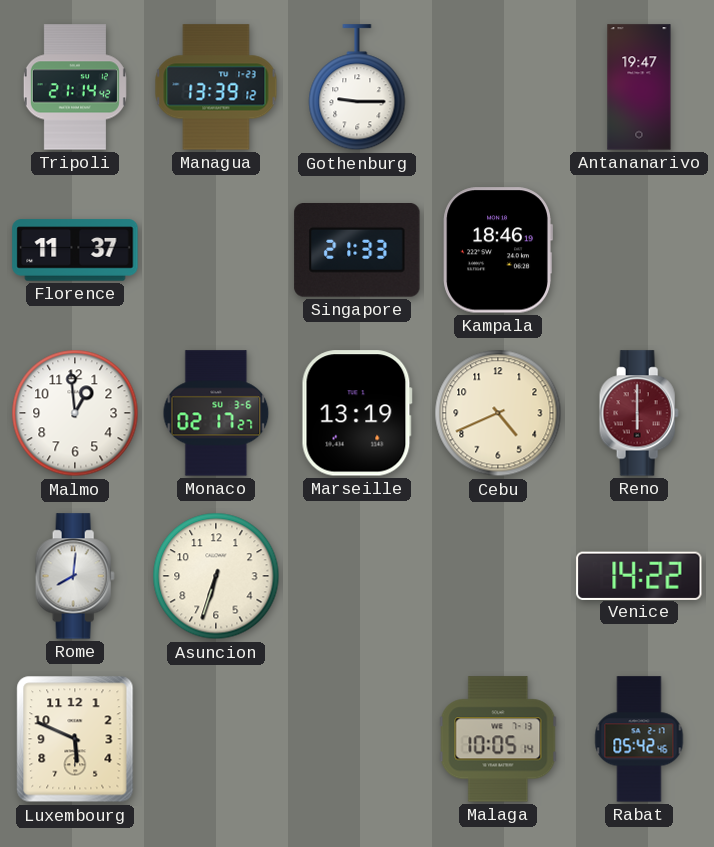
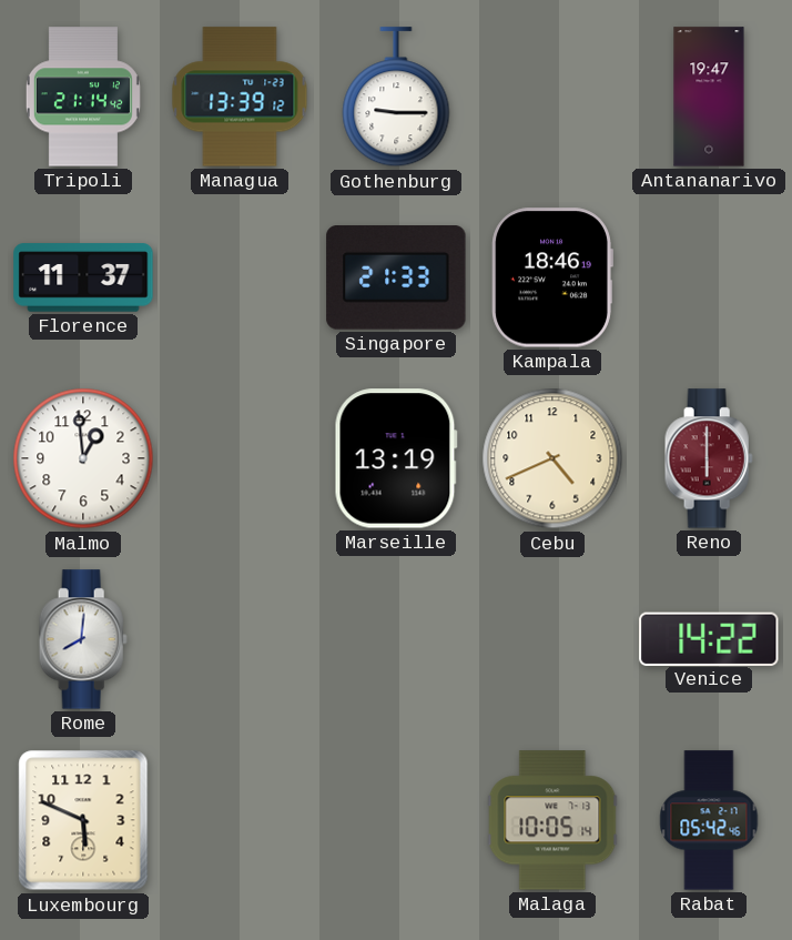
Monaco: 02:17 -> none (216, 413)
Asuncion: 6:33 -> none (216, 576)
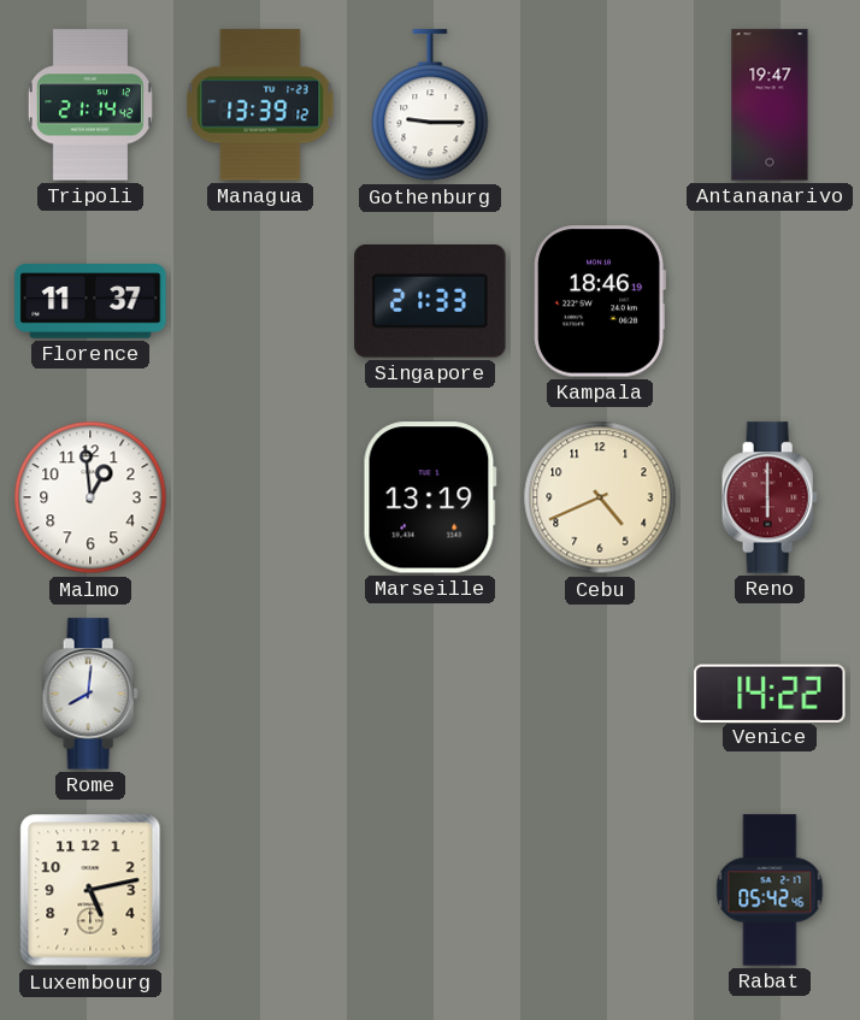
Luxembourg: 5:49 -> 5:13 (90, 890)
Malaga: 10:05 -> none (552, 820)
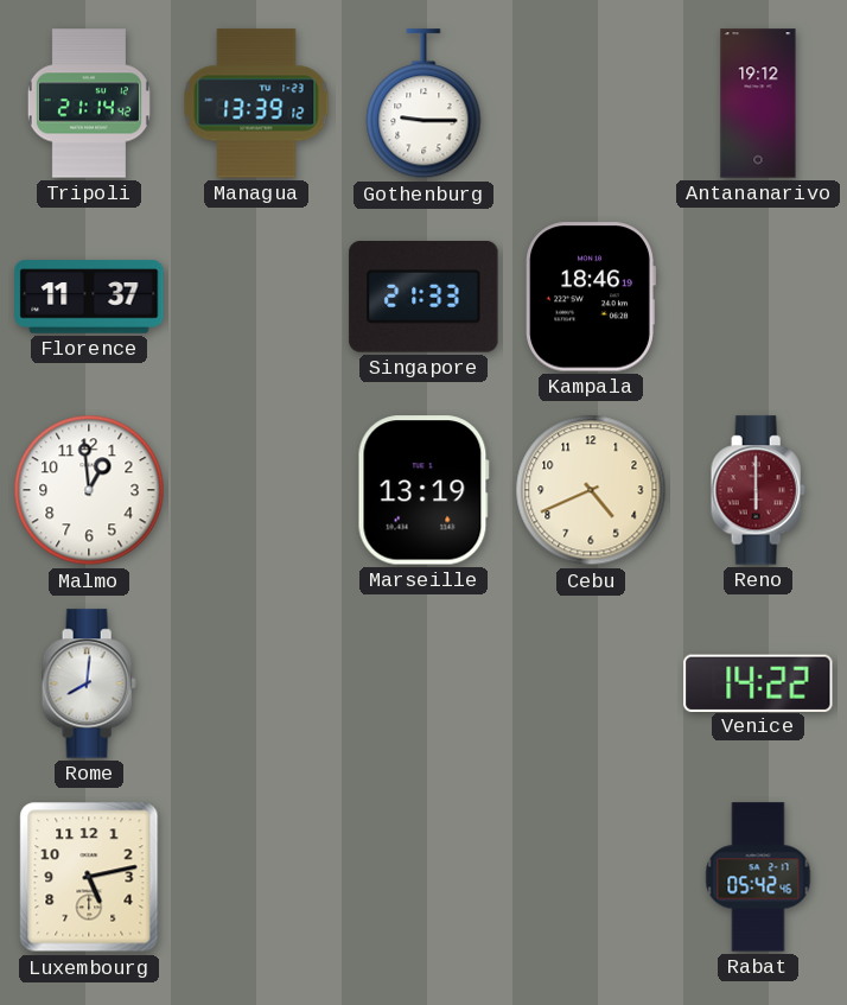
Antananarivo: 19:47 -> 19:12 (758, 103)
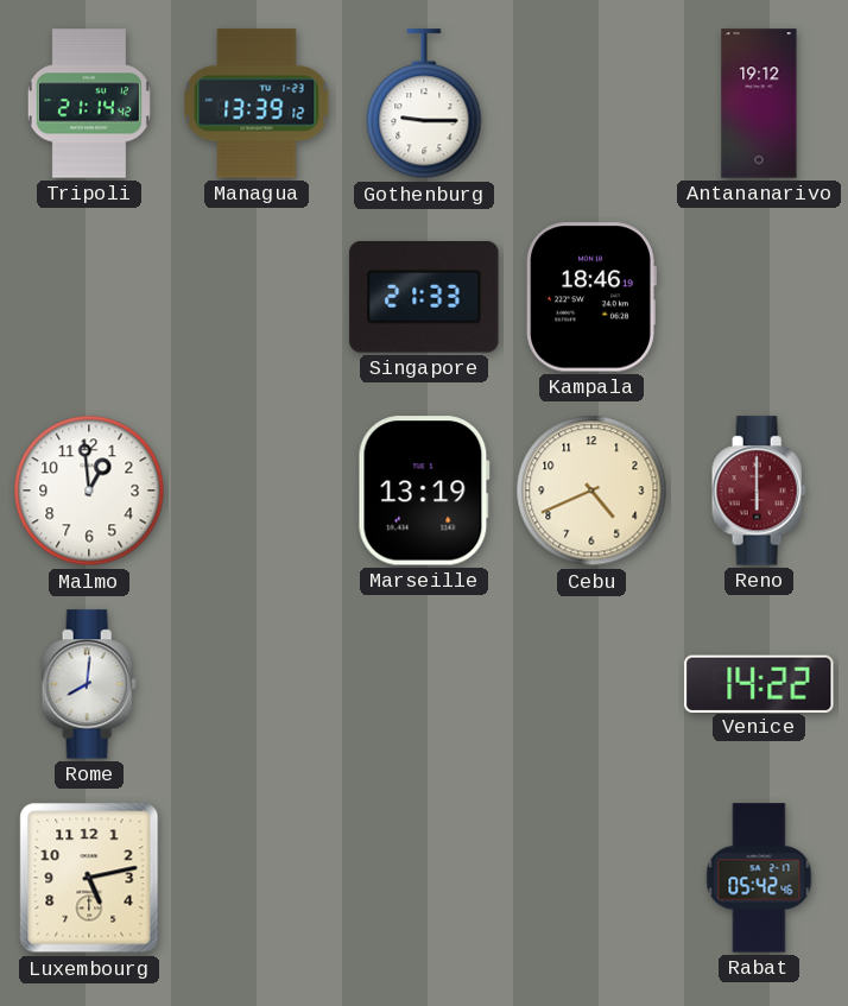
Florence: 11:37 -> none (89, 297)
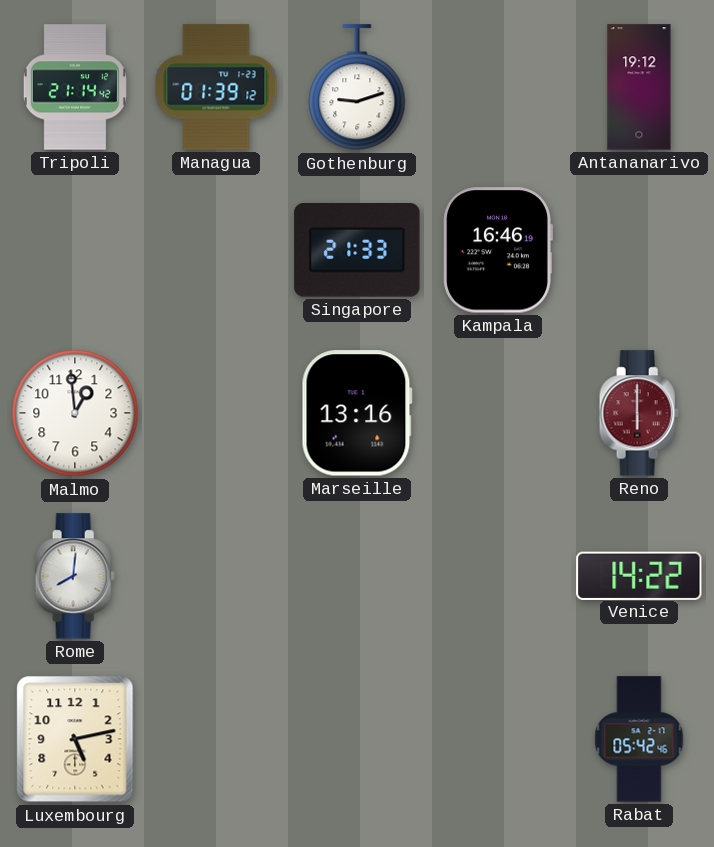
Managua: 13:39 -> 01:39 (216, 87)
Gothenburg: 9:15 -> 9:12 (357, 88)
Kampala: 18:46 -> 16:46 (498, 250)
Marseille: 13:19 -> 13:16 (357, 413)
Cebu: 4:41 -> none (591, 491)
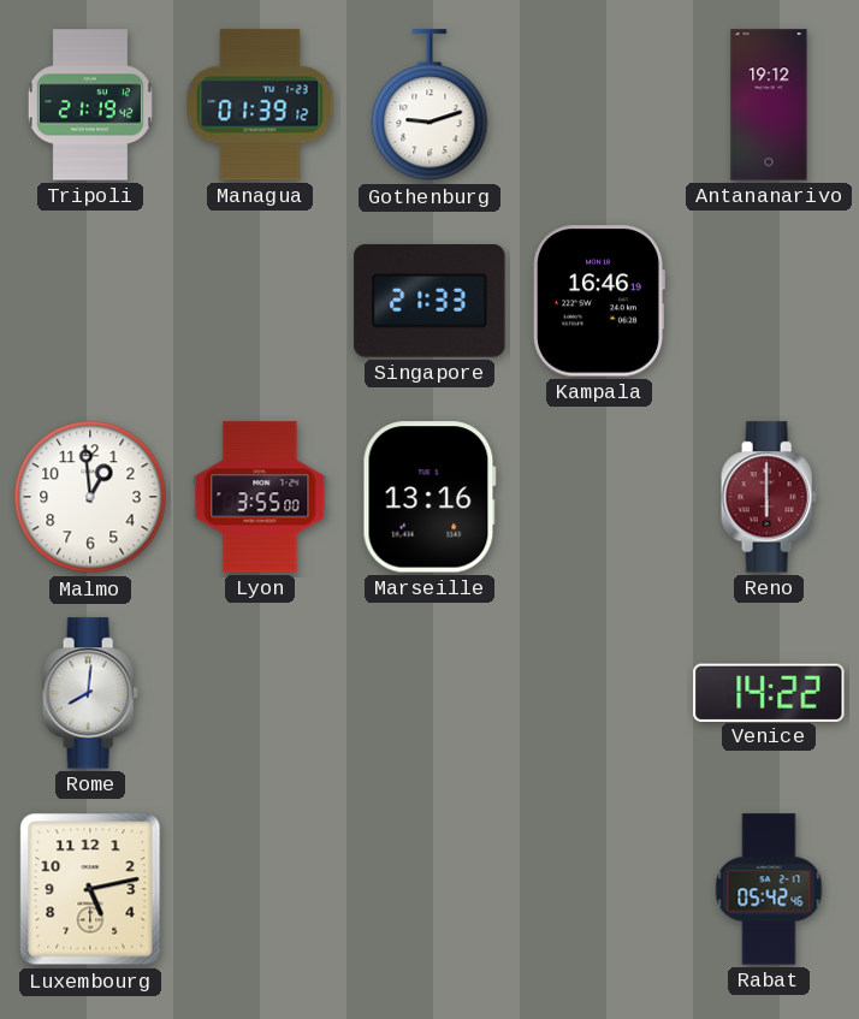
Tripoli: 21:14 -> 21:19 (90, 105)
Lyon: none -> 3:55 (260, 497)
